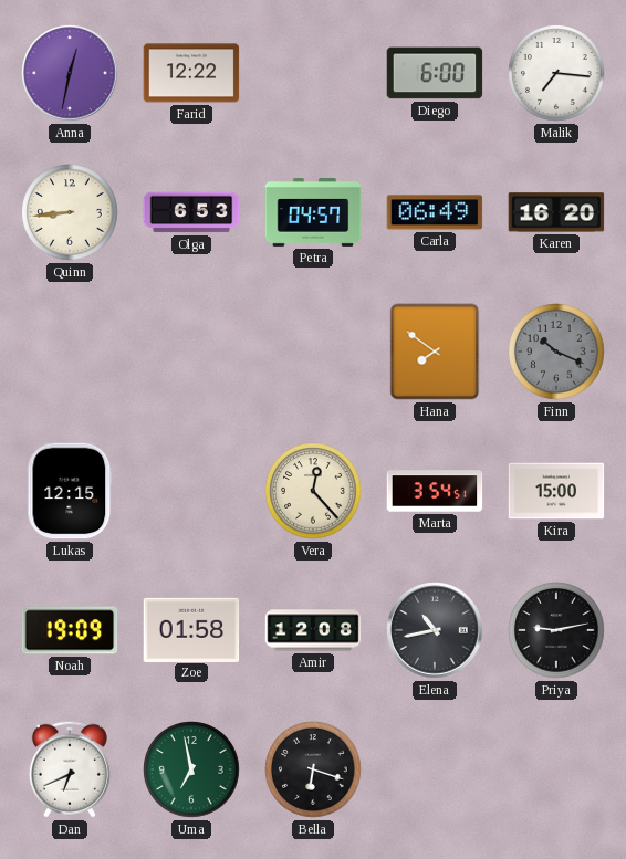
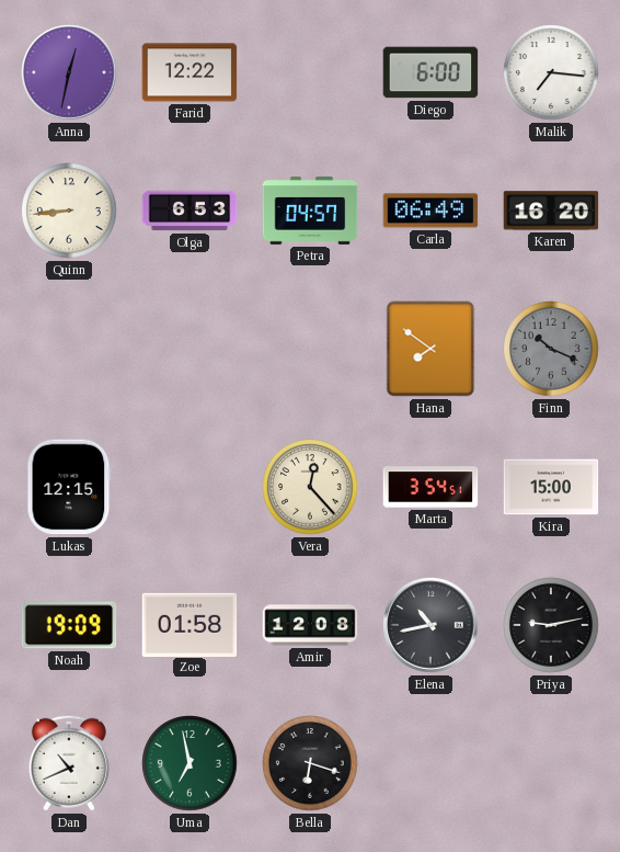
Dan: 6:41 -> 10:41 (69, 763)
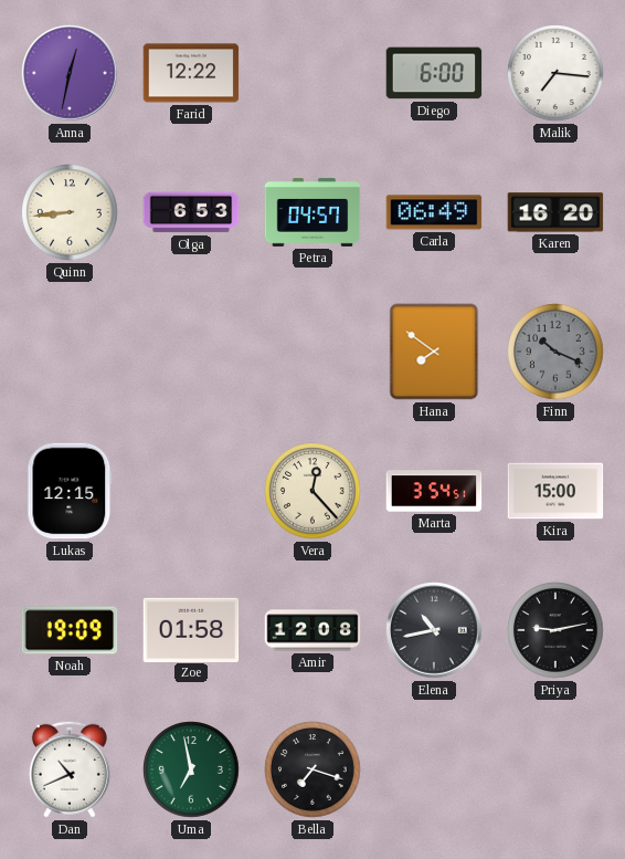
Bella: 6:18 -> 7:18 (312, 769)
